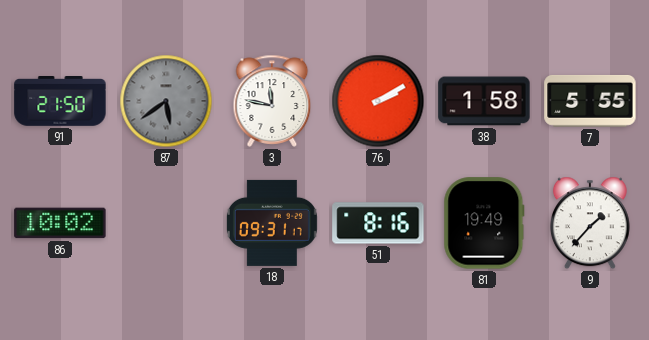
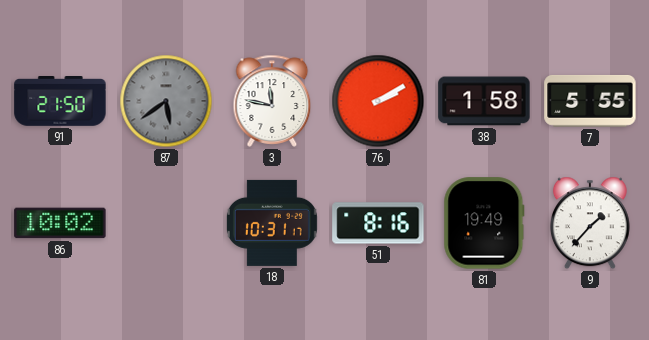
18: 09:31 -> 10:31 (272, 223)
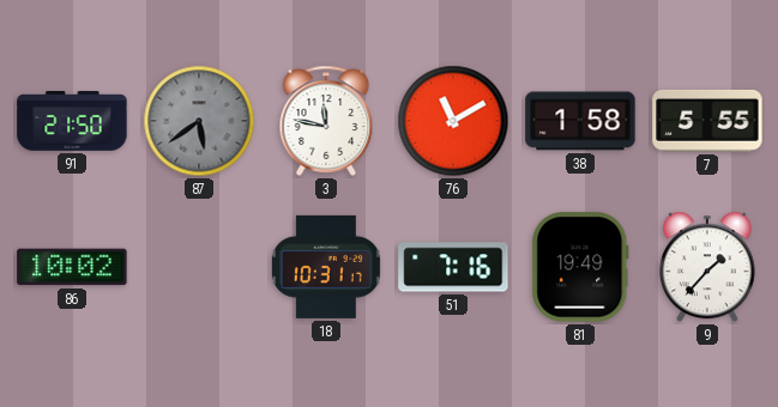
76: 2:10 -> 11:10 (453, 121)
51: 8:16 -> 7:16 (453, 267)
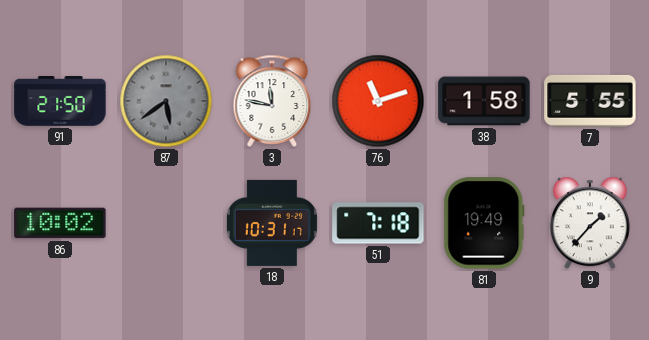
76: 11:10 -> 11:12 (378, 101)
51: 7:16 -> 7:18 (378, 223)
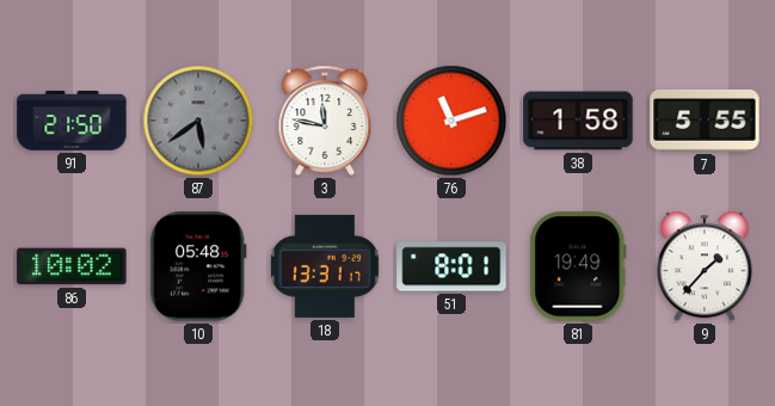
10: none -> 05:48 (199, 266)
18: 10:31 -> 13:31 (325, 266)
51: 7:18 -> 8:01 (451, 266)
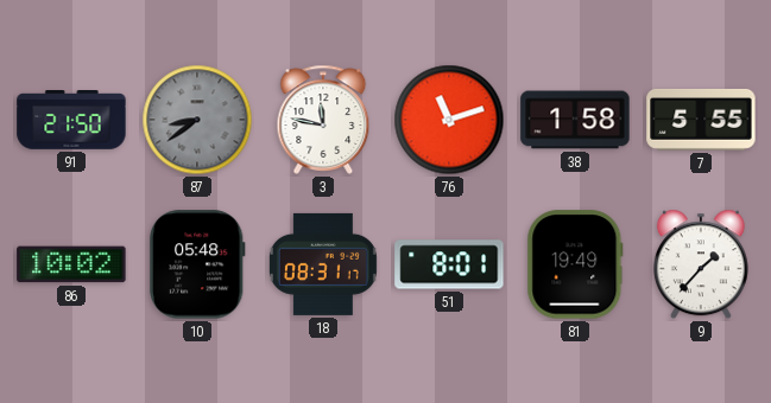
87: 5:39 -> 8:39 (197, 120)
18: 13:31 -> 08:31 (323, 264)
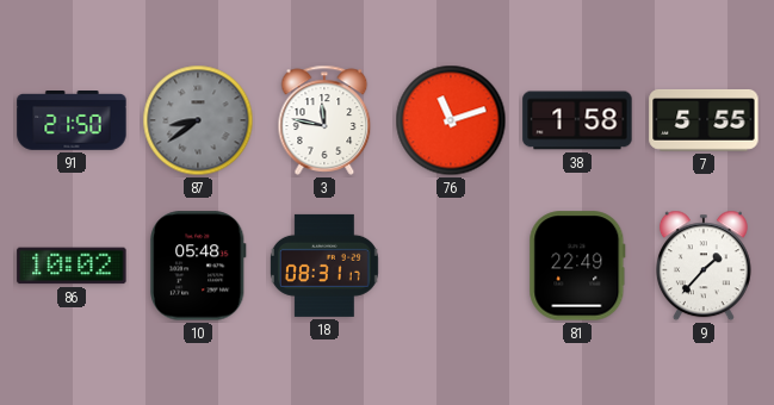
51: 8:01 -> none (449, 264)
81: 19:49 -> 22:49 (577, 266)
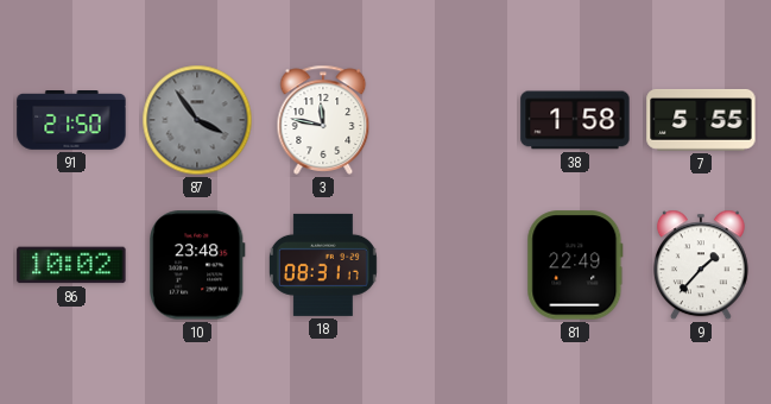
87: 8:39 -> 3:54 (197, 120)
76: 11:12 -> none (451, 120)
10: 05:48 -> 23:48 (198, 265)
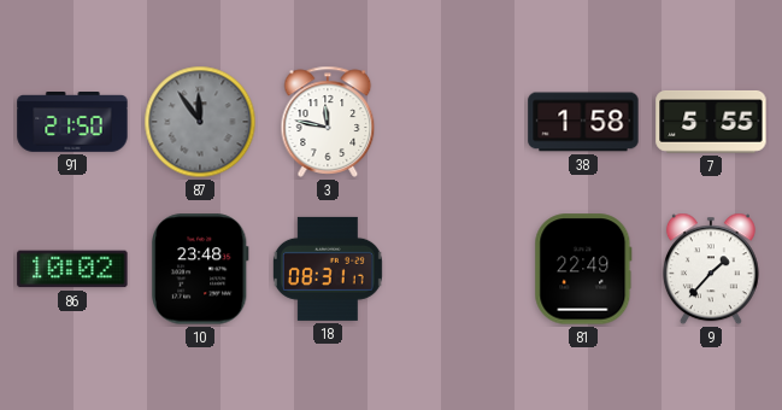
87: 3:54 -> 11:54 (200, 122)
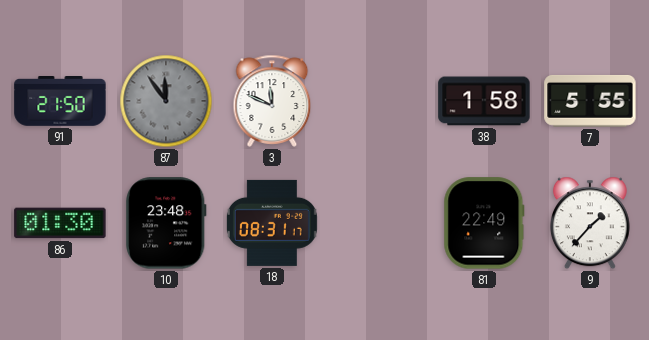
3: 11:47 -> 11:49 (272, 101)
86: 10:02 -> 01:30 (60, 223)
